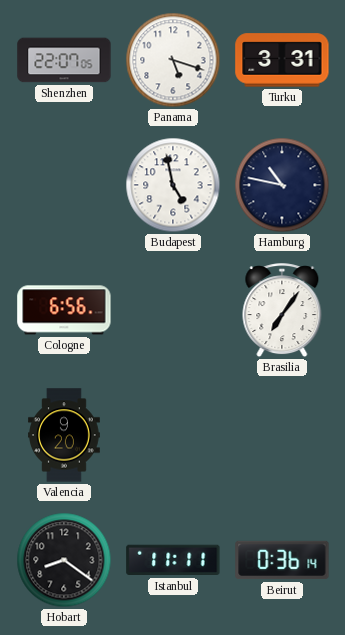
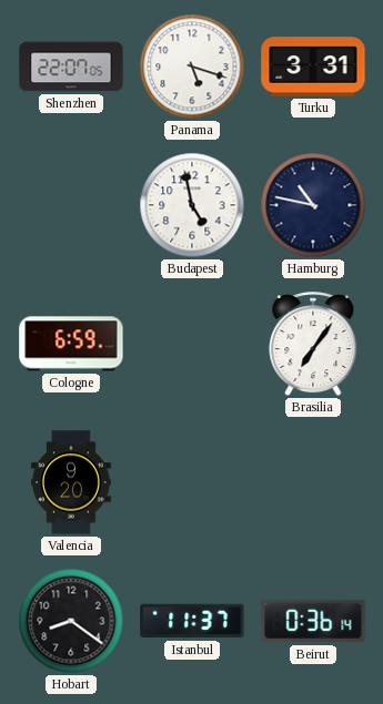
Cologne: 6:56 -> 6:59 (71, 344)
Istanbul: 11:11 -> 11:37 (192, 621)
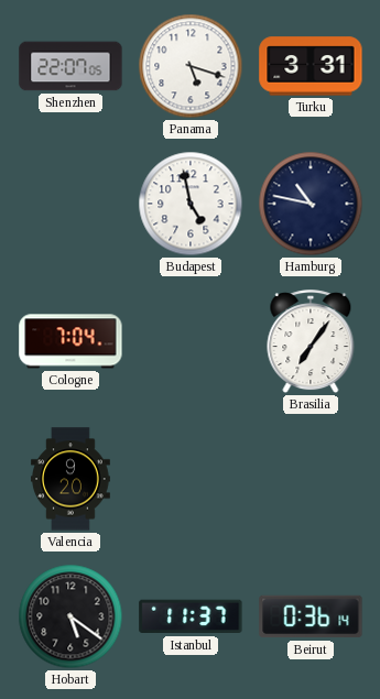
Cologne: 6:59 -> 7:04 (70, 341)
Hobart: 8:21 -> 5:21 (70, 616)
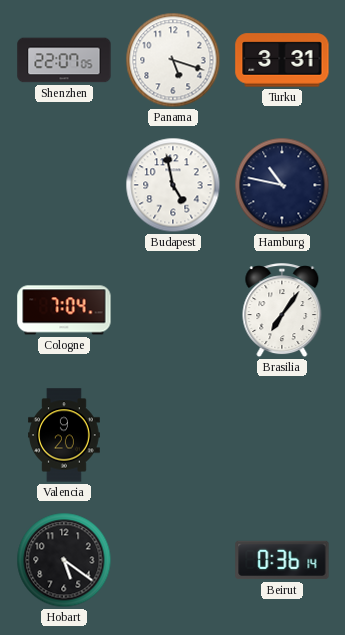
Istanbul: 11:37 -> none (191, 616)
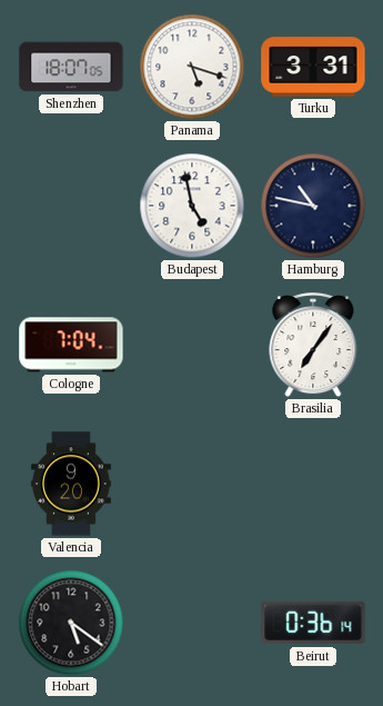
Shenzhen: 22:07 -> 18:07 (71, 67)
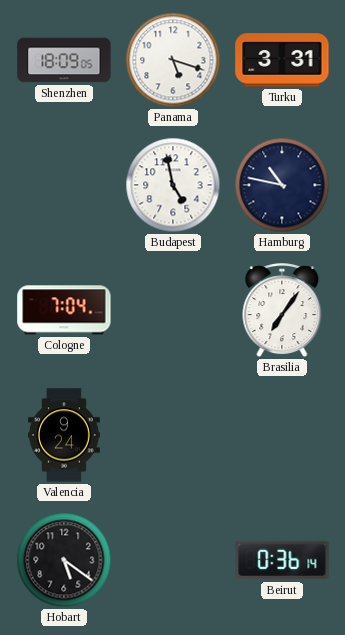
Shenzhen: 18:07 -> 18:09 (64, 60)
Valencia: 9:20 -> 9:24 (64, 435)
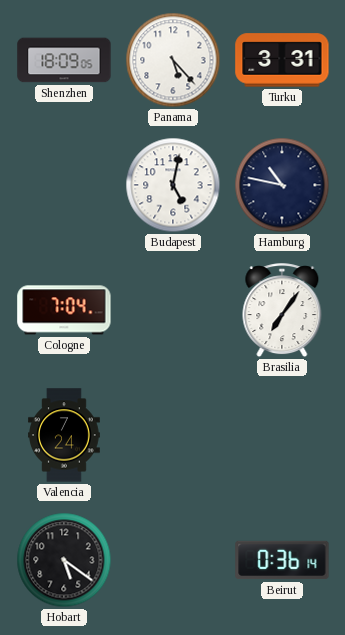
Panama: 5:18 -> 5:23 (173, 60)
Budapest: 4:58 -> 5:02 (173, 185)
Valencia: 9:24 -> 7:24 (64, 435)
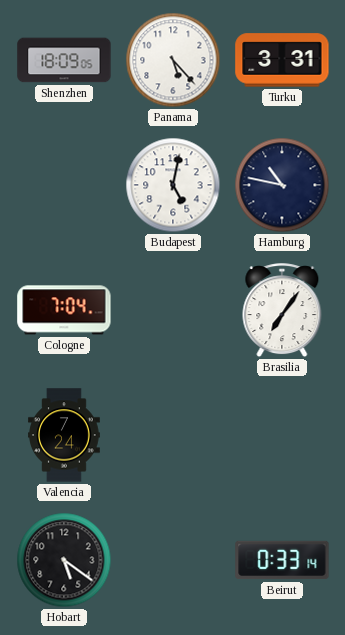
Beirut: 0:36 -> 0:33 (282, 560)
